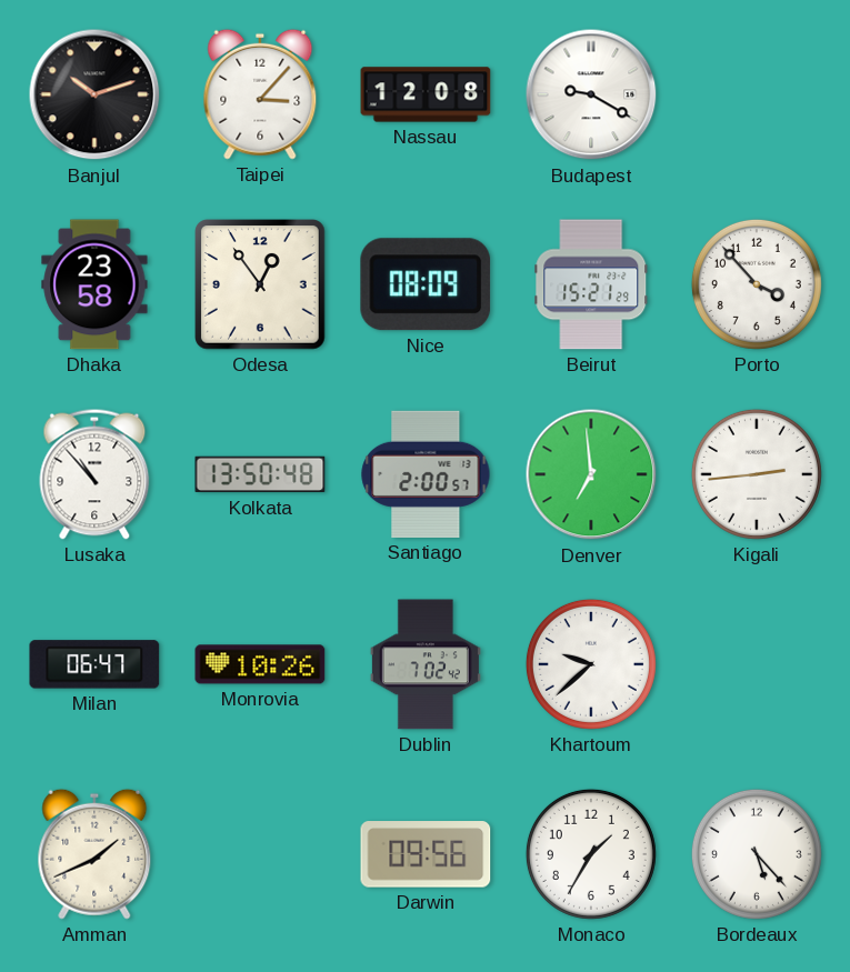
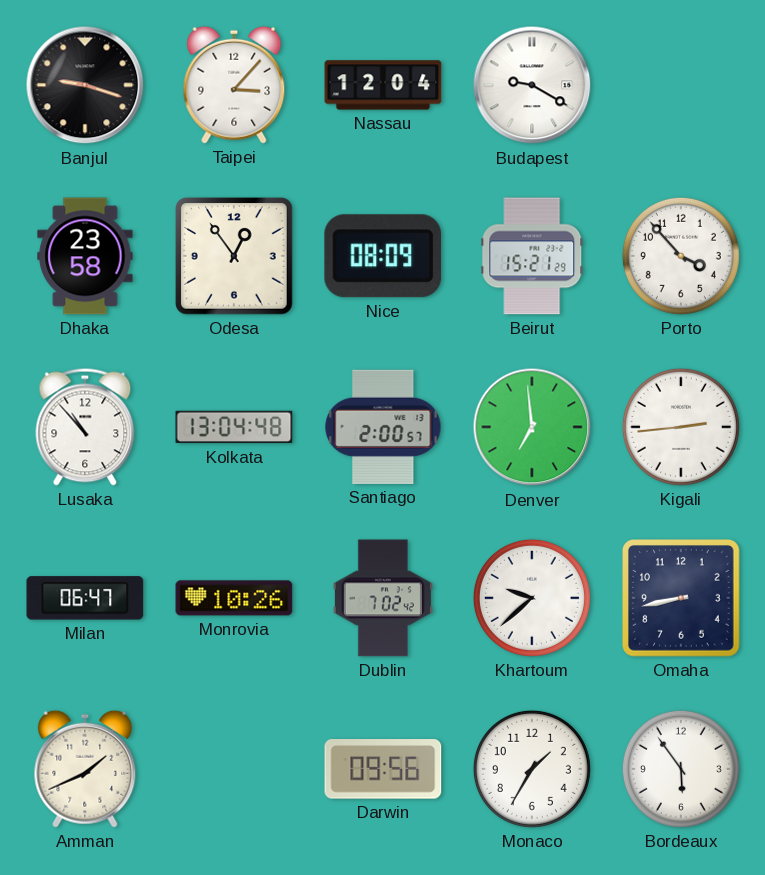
Banjul: 10:12 -> 9:18 (85, 85)
Nassau: 12:08 -> 12:04 (383, 85)
Kolkata: 13:50 -> 13:04 (234, 427)
Omaha: none -> 8:43 (682, 599)
Bordeaux: 5:23 -> 5:54 (681, 769)
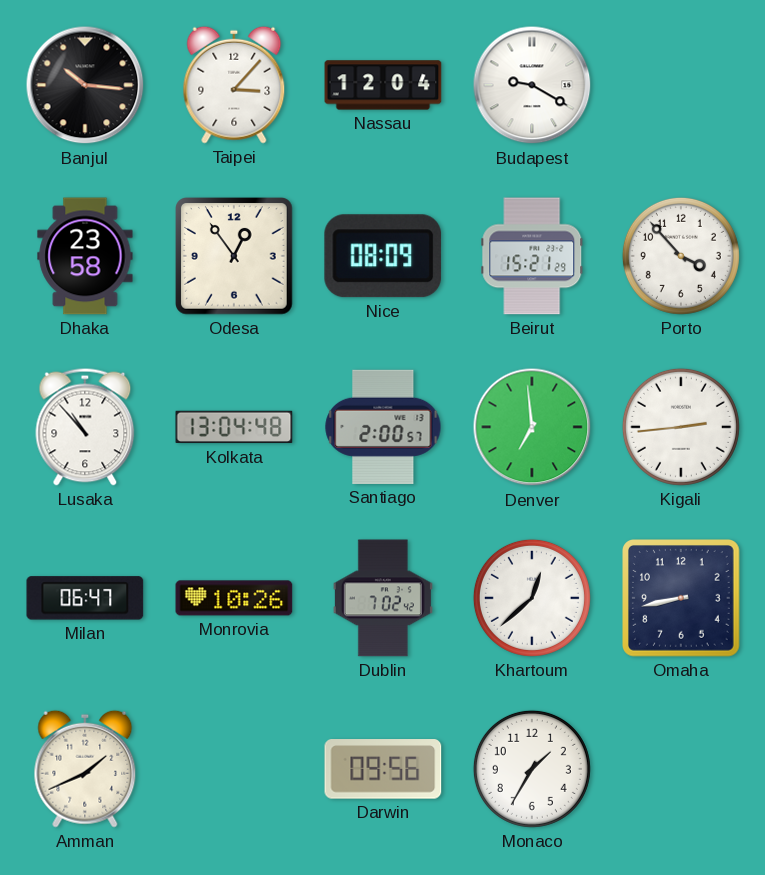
Banjul: 9:18 -> 10:16 (85, 85)
Khartoum: 9:38 -> 12:38 (532, 598)
Bordeaux: 5:54 -> none (681, 769)
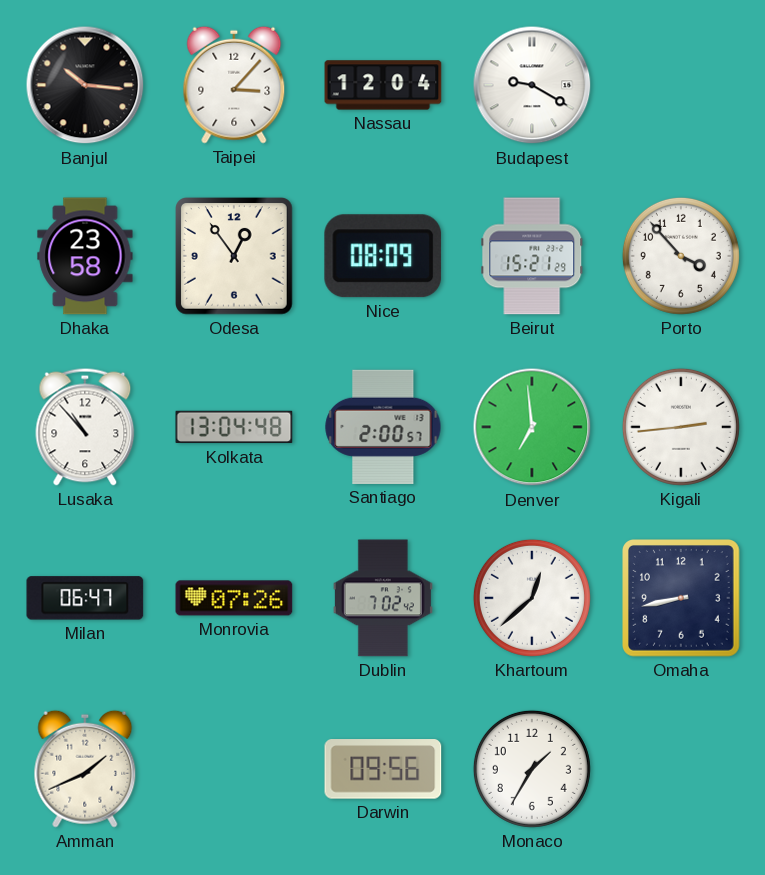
Monrovia: 10:26 -> 07:26 (234, 598)
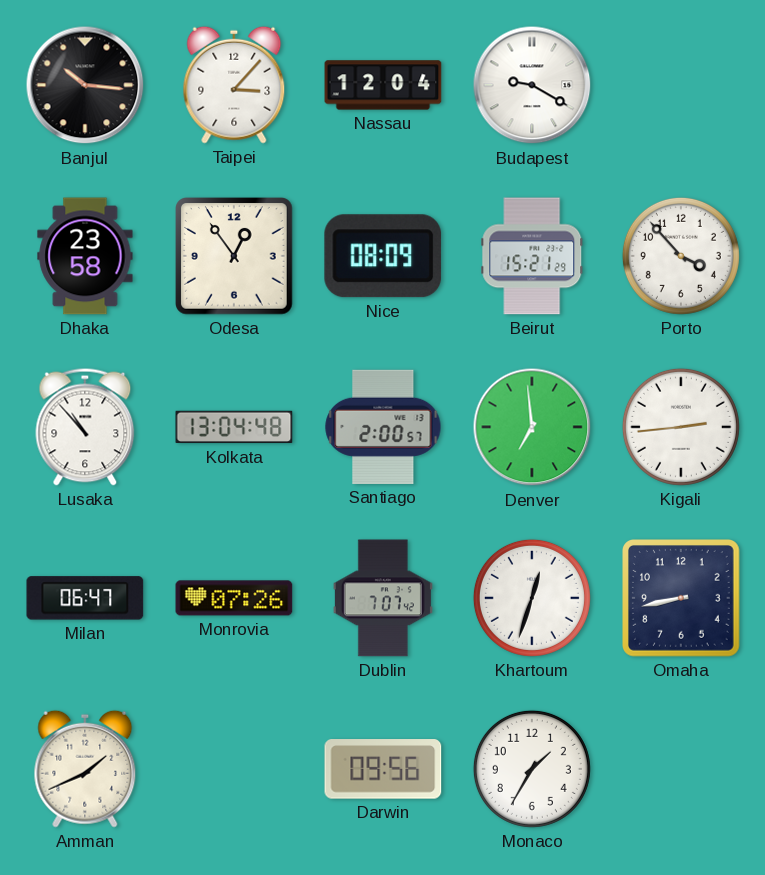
Dublin: 7:02 -> 7:07 (383, 598)
Khartoum: 12:38 -> 12:33 (532, 598)
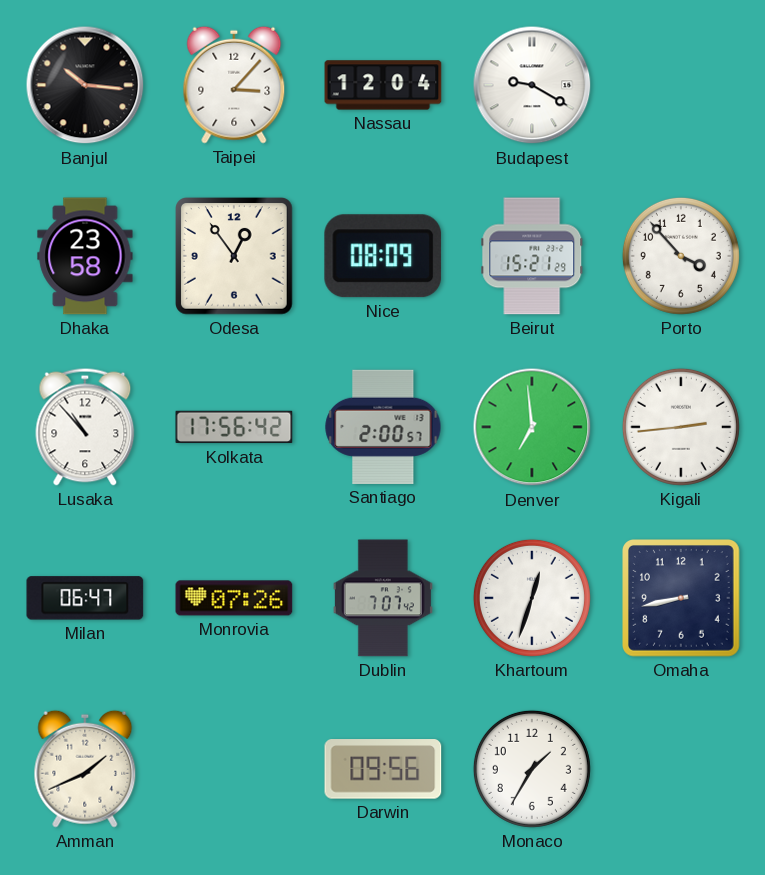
Kolkata: 13:04 -> 17:56 (234, 427)
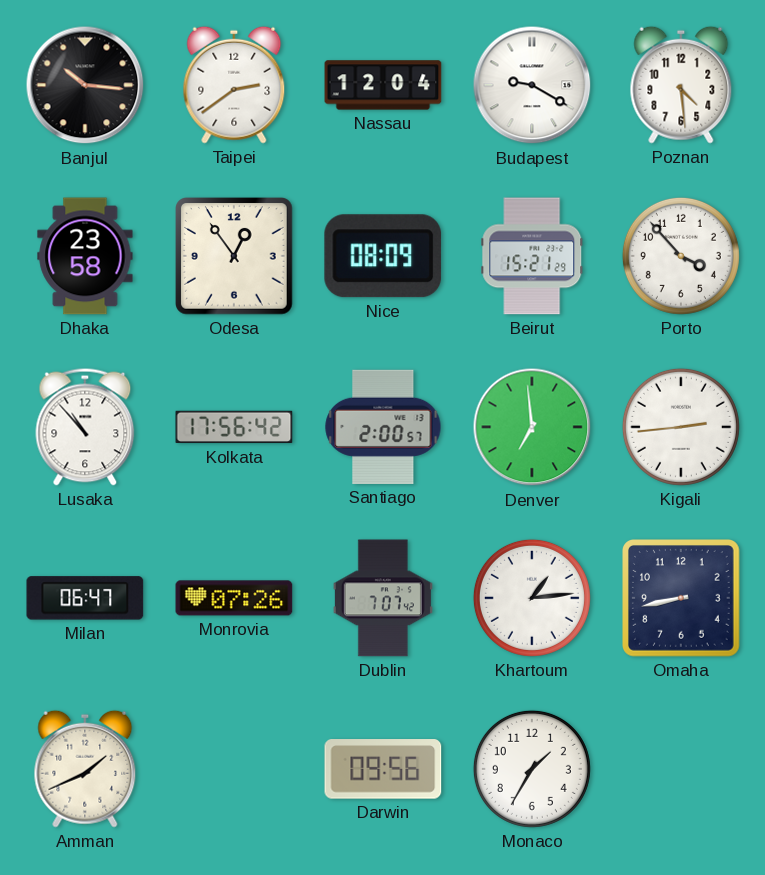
Taipei: 3:07 -> 2:39 (234, 85)
Poznan: none -> 4:29 (681, 85)
Khartoum: 12:33 -> 1:14 (532, 598)
